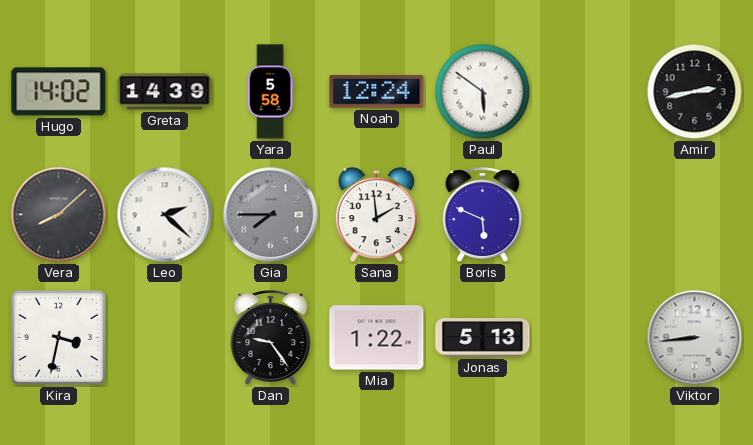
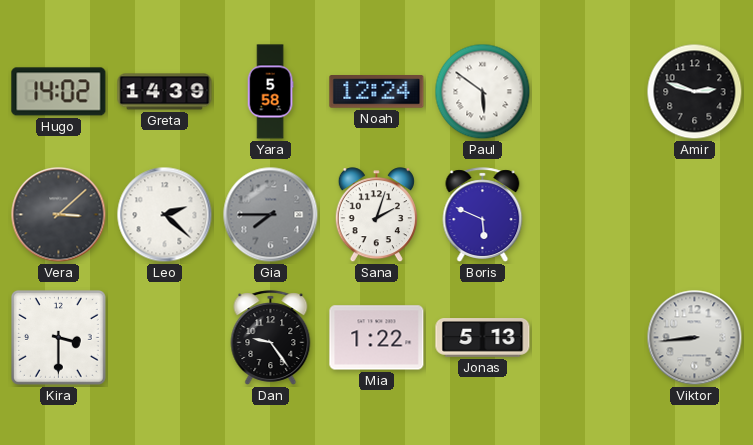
Amir: 2:43 -> 2:48 (695, 92)
Vera: 8:08 -> 3:08 (59, 215)
Sana: 1:59 -> 2:03 (376, 215)
Kira: 3:32 -> 3:30 (58, 337)
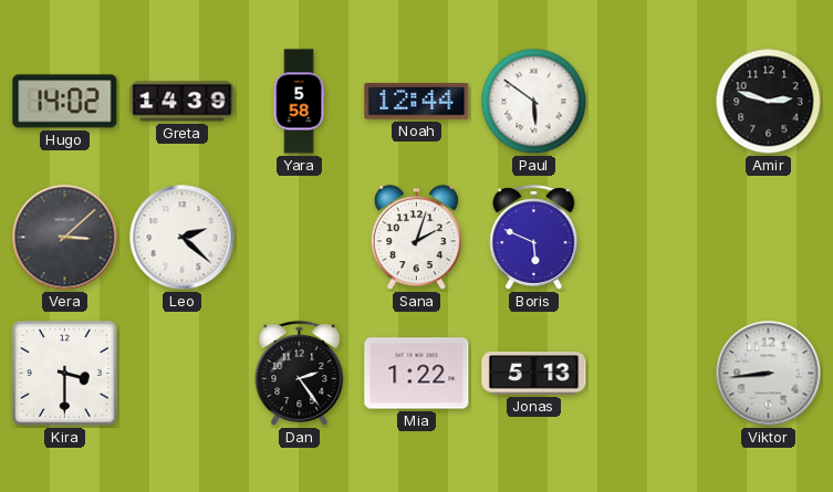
Noah: 12:24 -> 12:44 (417, 102)
Gia: 7:45 -> none (271, 215)
Dan: 9:24 -> 2:24 (300, 374)
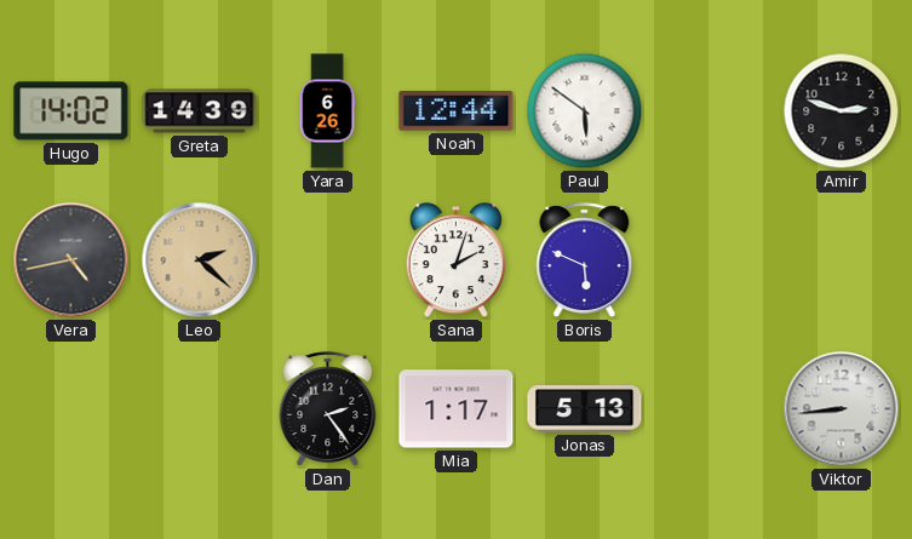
Yara: 5:58 -> 6:26 (327, 111)
Vera: 3:08 -> 4:43 (71, 260)
Leo dial: white -> champagne (200, 260)
Kira: 3:30 -> none (64, 373)
Mia: 1:22 -> 1:17 (457, 409)
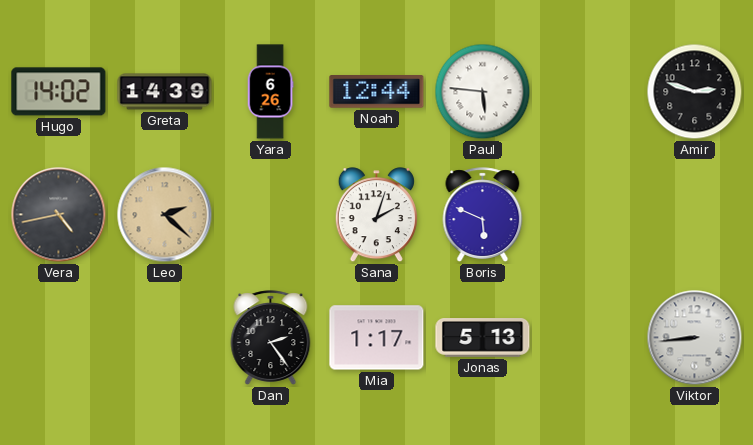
Paul: 5:51 -> 5:46 (483, 92)
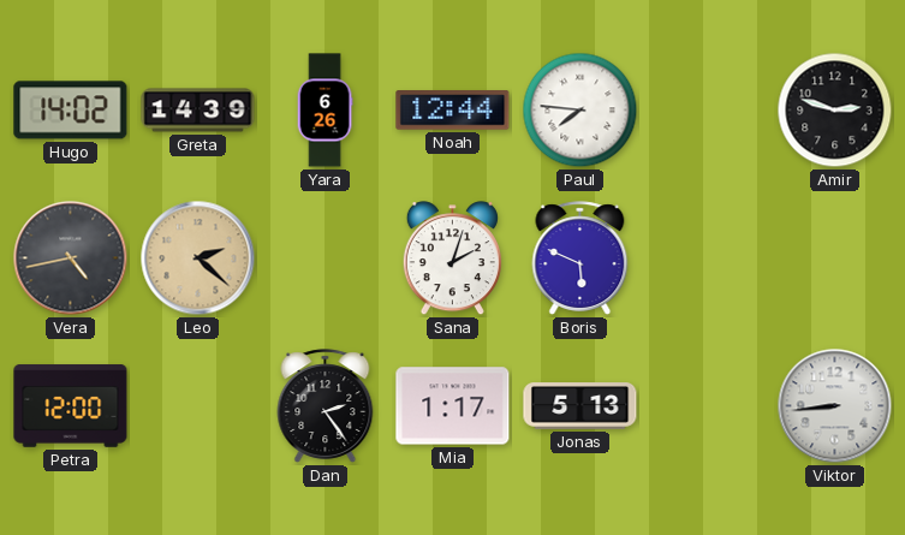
Paul: 5:46 -> 7:46 (580, 111)
Petra: none -> 12:00 (71, 406)
